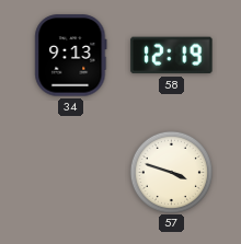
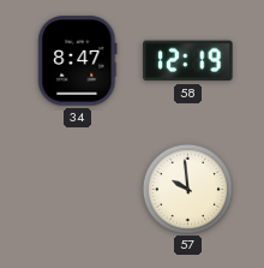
34: 9:13 -> 8:47 (78, 61)
57: 3:48 -> 9:59 (187, 189)
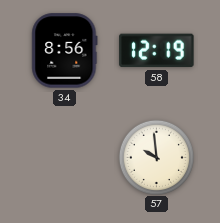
34: 8:47 -> 8:56 (65, 51)
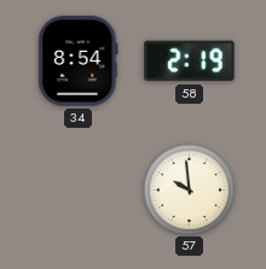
34: 8:56 -> 8:54 (79, 62)
58: 12:19 -> 2:19 (190, 62)
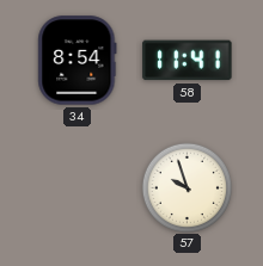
58: 2:19 -> 11:41 (188, 61)
57: 9:59 -> 9:57 (186, 187)
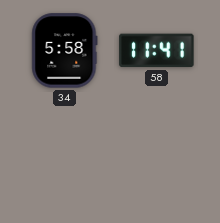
34: 8:54 -> 5:58 (65, 51)
57: 9:57 -> none (186, 187)
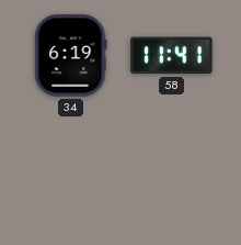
34: 5:58 -> 6:19 (71, 56)
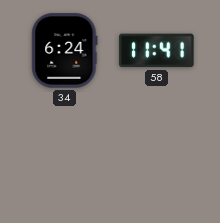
34: 6:19 -> 6:24 (65, 51)
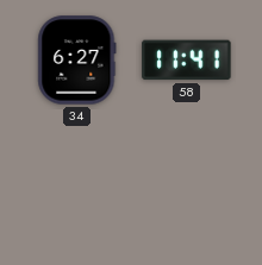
34: 6:24 -> 6:27 (77, 61)
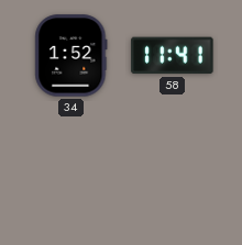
34: 6:27 -> 1:52 (71, 56)
